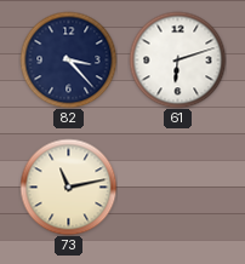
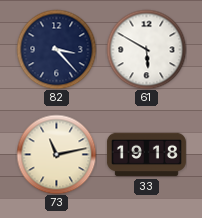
61: 6:12 -> 5:50 (146, 49)
33: none -> 19:18 (146, 155)
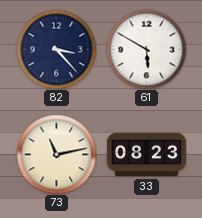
33: 19:18 -> 08:23 (146, 155)
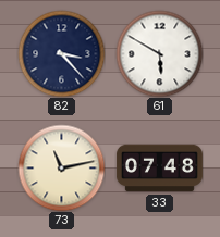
33: 08:23 -> 07:48 (159, 169)
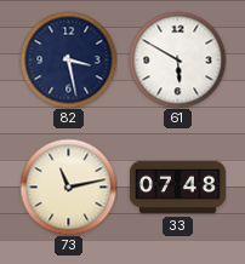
82: 3:23 -> 3:28 (68, 59)
